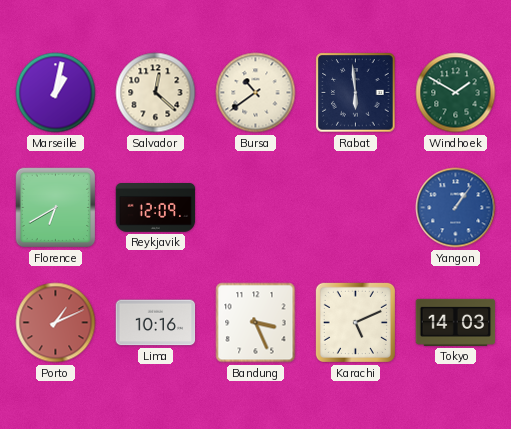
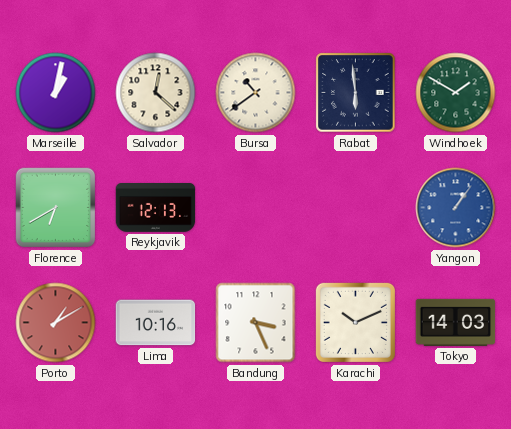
Reykjavik: 12:09 -> 12:13 (156, 208)
Porto: 1:11 -> 1:10 (56, 323)
Karachi: 5:11 -> 10:11 (355, 322)
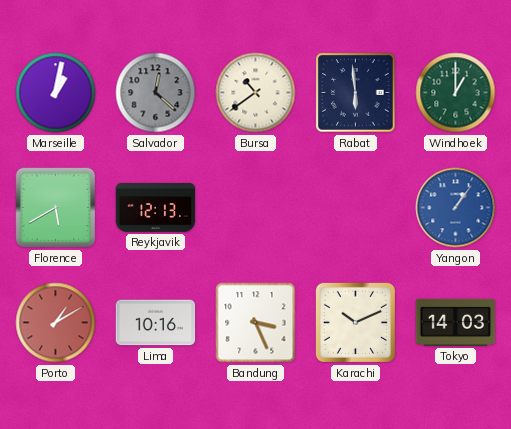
Salvador dial: cream -> grey (156, 93)
Windhoek: 1:50 -> 1:00 (456, 93)
Florence: 6:40 -> 5:40 (56, 208)
